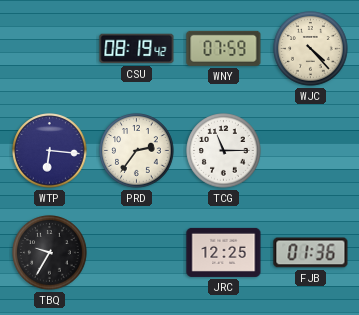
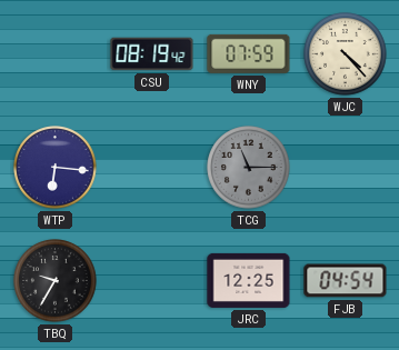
PRD: 2:36 -> none (137, 151)
TCG dial: white -> grey (249, 168)
FJB: 01:36 -> 04:54 (346, 281)
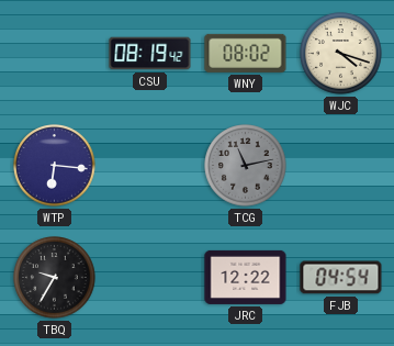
WNY: 07:59 -> 08:02 (246, 53)
WJC: 4:23 -> 4:18 (341, 54)
TCG: 11:15 -> 11:13 (246, 166)
JRC: 12:25 -> 12:22 (246, 277)
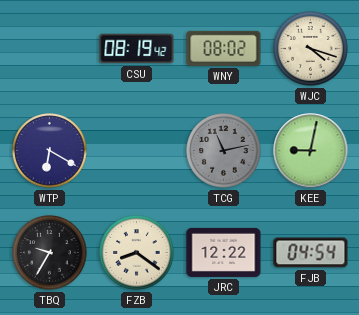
WTP: 6:16 -> 6:20 (50, 151)
KEE: none -> 9:02 (311, 151)
FZB: none -> 8:21 (137, 253)
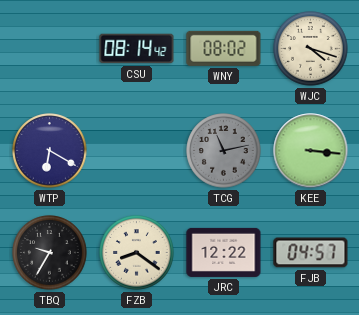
CSU: 08:19 -> 08:14 (137, 49)
KEE: 9:02 -> 3:16 (311, 151)
FJB: 04:54 -> 04:57 (311, 253)
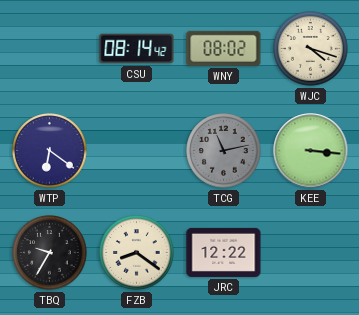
WTP: 6:20 -> 6:21 (50, 151)
FJB: 04:57 -> none (311, 253)
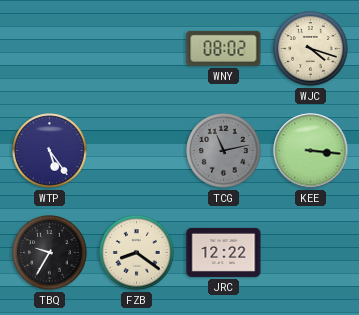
CSU: 08:14 -> none (137, 49)
WTP: 6:21 -> 5:24 (50, 151)
